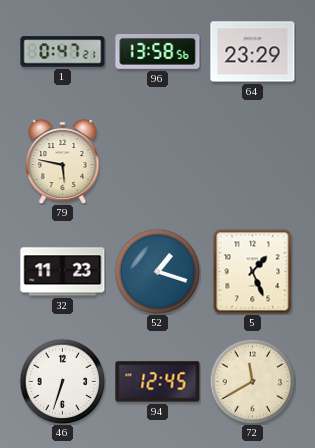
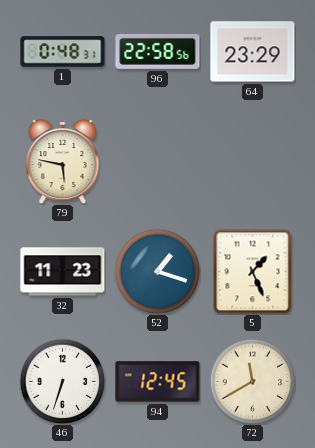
1: 0:47 -> 0:48 (63, 52)
96: 13:58 -> 22:58 (158, 52)
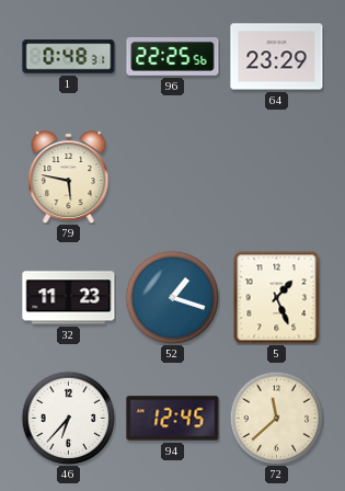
96: 22:58 -> 22:25 (173, 57)
46: 6:33 -> 6:37 (68, 418)
72: 11:40 -> 11:38 (276, 418)
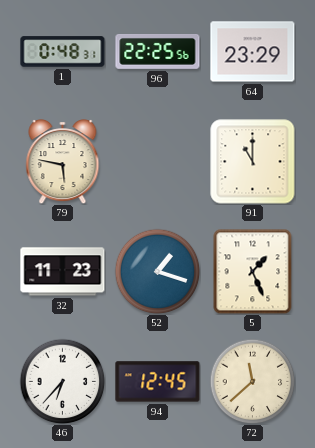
91: none -> 11:00 (253, 162)
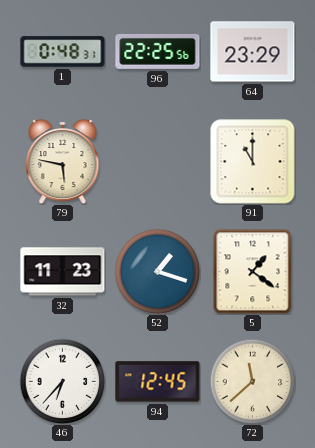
5: 1:26 -> 1:21 (253, 271)
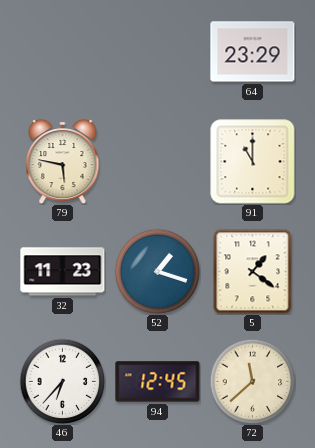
1: 0:48 -> none (63, 52)
96: 22:25 -> none (158, 52)
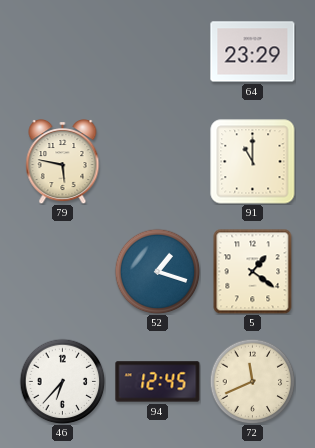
32: 11:23 -> none (63, 272)
72: 11:38 -> 11:41 (252, 381)
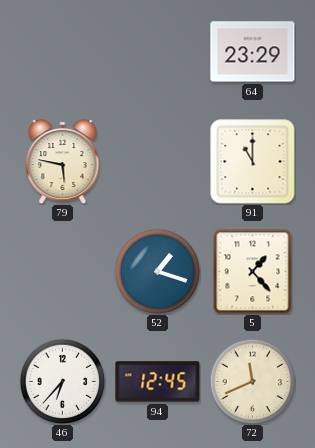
5: 1:21 -> 1:23 (253, 271)
